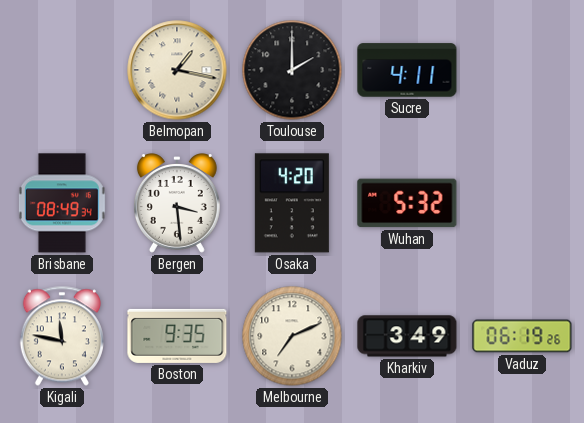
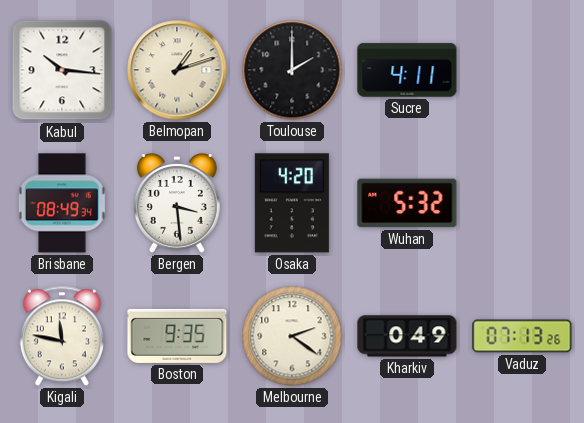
Kabul: none -> 10:16 (62, 70)
Belmopan: 1:17 -> 1:12 (177, 70)
Melbourne: 7:11 -> 2:21 (292, 336)
Kharkiv: 3:49 -> 0:49 (407, 336)
Vaduz: 06:19 -> 07:13 (522, 336)
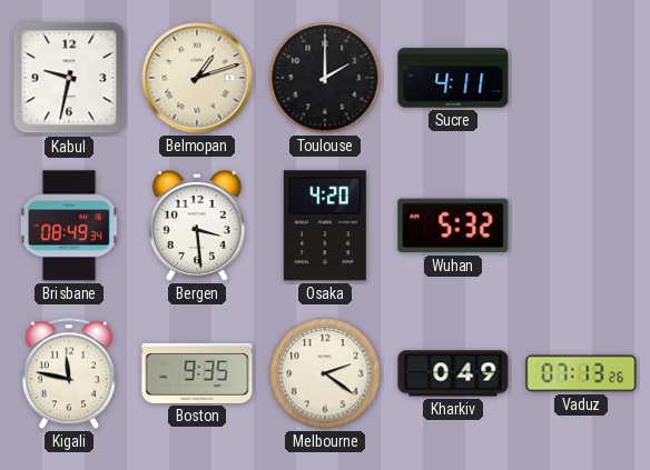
Kabul: 10:16 -> 9:32 (69, 78)
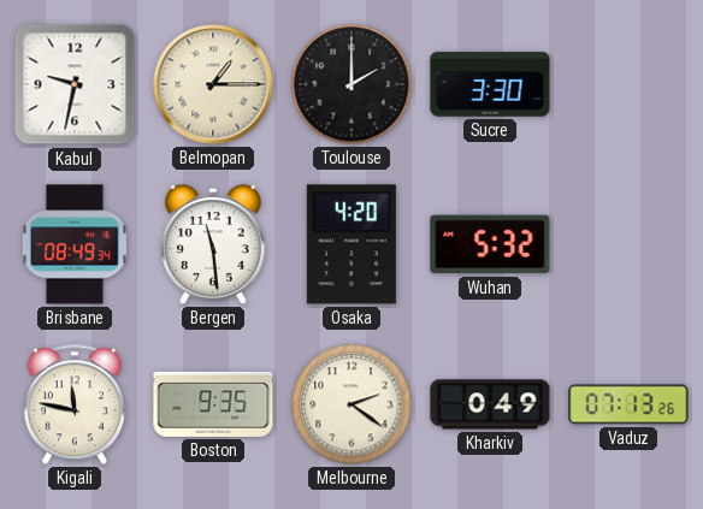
Belmopan: 1:12 -> 1:15 (213, 84)
Sucre: 4:11 -> 3:30 (490, 84)
Bergen: 3:29 -> 11:29 (213, 244)
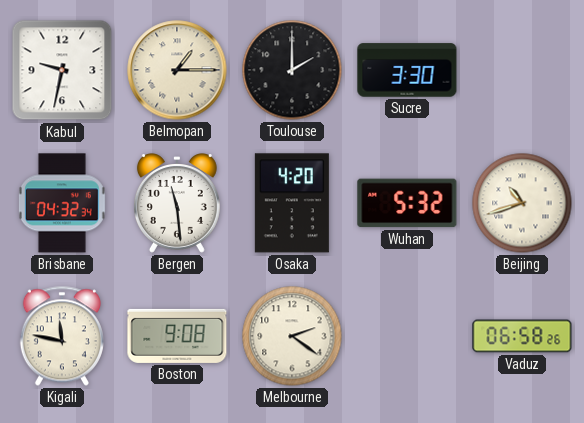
Brisbane: 08:49 -> 04:32 (62, 203)
Beijing: none -> 10:42 (522, 203)
Boston: 9:35 -> 9:08 (177, 336)
Kharkiv: 0:49 -> none (490, 404)
Vaduz: 07:13 -> 06:58 (522, 336)
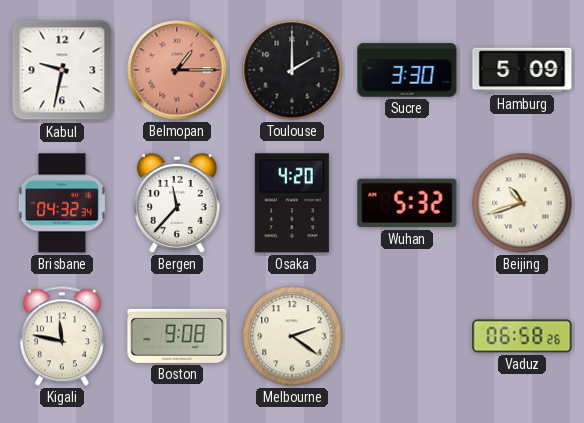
Belmopan dial: cream -> salmon (177, 70)
Hamburg: none -> 5:09 (522, 70)
Bergen: 11:29 -> 11:37 (177, 203)
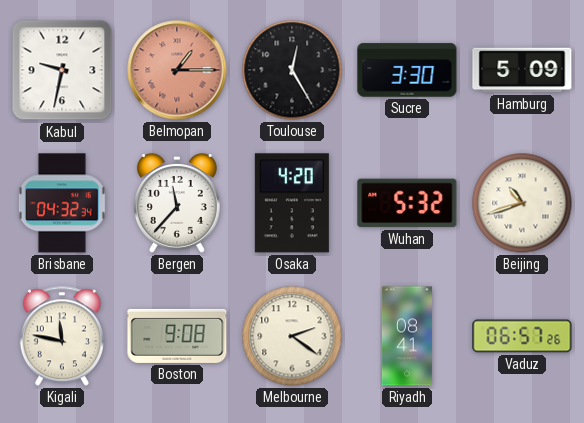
Toulouse: 2:00 -> 12:25 (292, 70)
Riyadh: none -> 08:41 (407, 336)
Vaduz: 06:58 -> 06:57 (522, 336)
